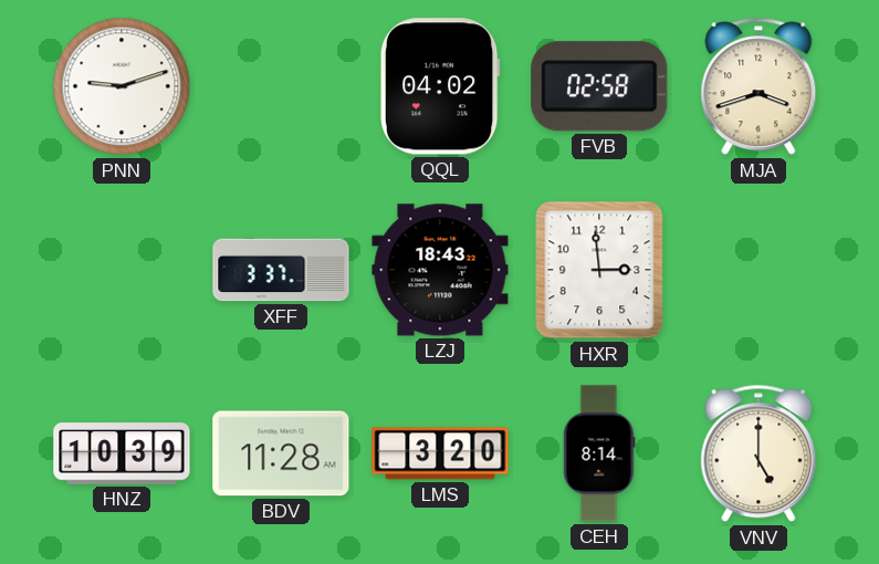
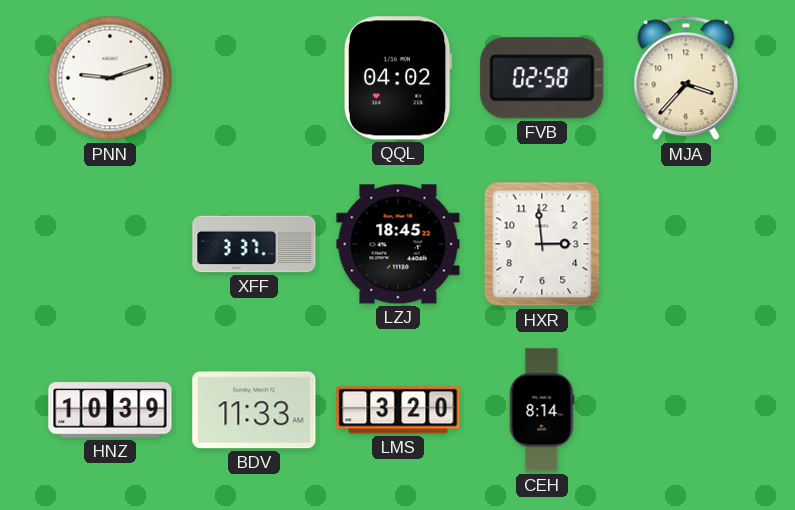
MJA: 3:42 -> 3:37 (686, 78)
LZJ: 18:43 -> 18:45 (398, 244)
BDV: 11:28 -> 11:33 (254, 410)
VNV: 5:00 -> none (758, 453)
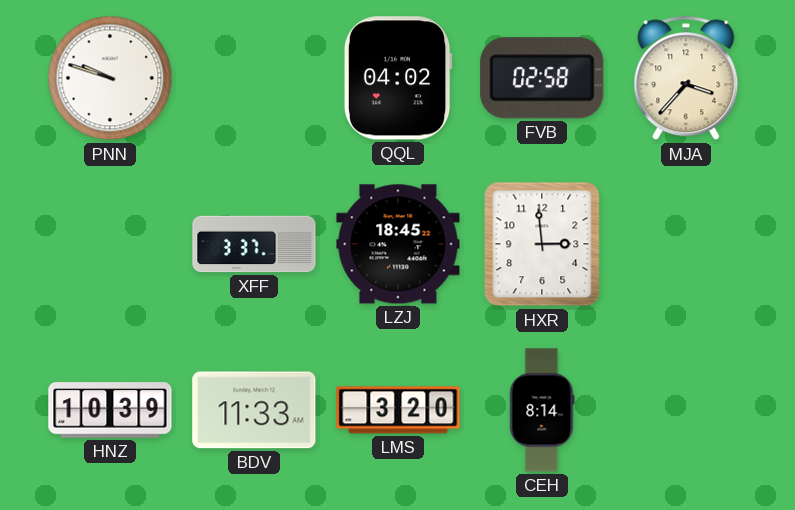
PNN: 9:12 -> 9:48 (110, 78)
